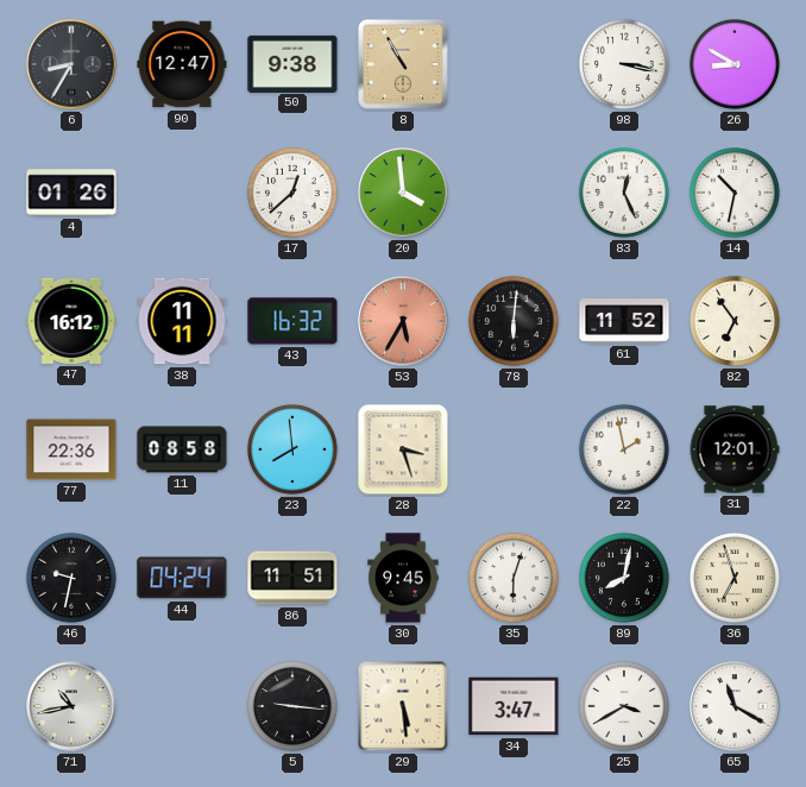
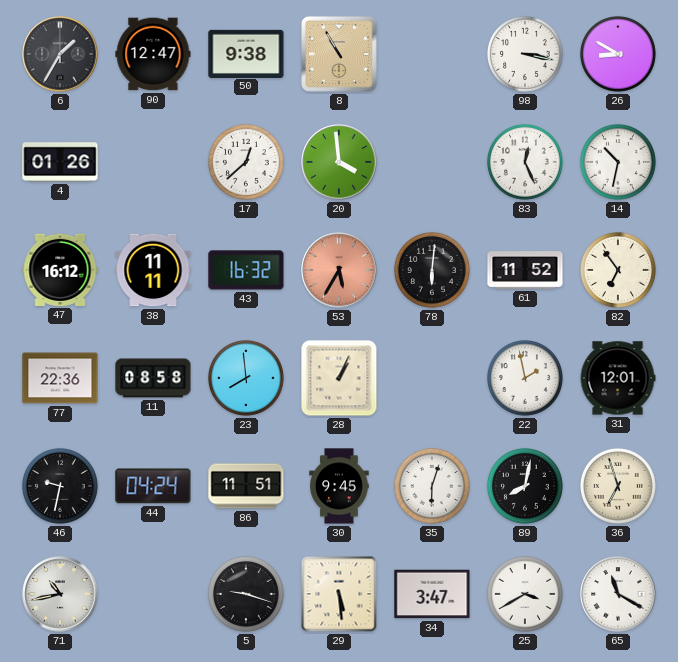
6: 8:35 -> 1:35 (60, 54)
28: 3:27 -> 1:04 (339, 378)
5: 9:16 -> 9:18 (246, 594)
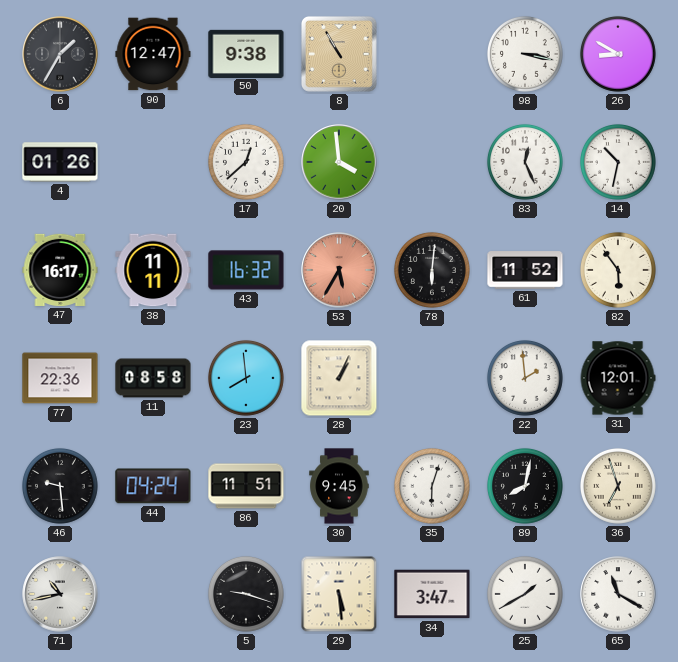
47: 16:12 -> 16:17 (60, 270)
82: 6:54 -> 5:54 (618, 270)
22: 1:58 -> 1:59 (525, 378)
46: 9:32 -> 9:29 (60, 486)
25: 3:40 -> 1:40 (525, 594)
